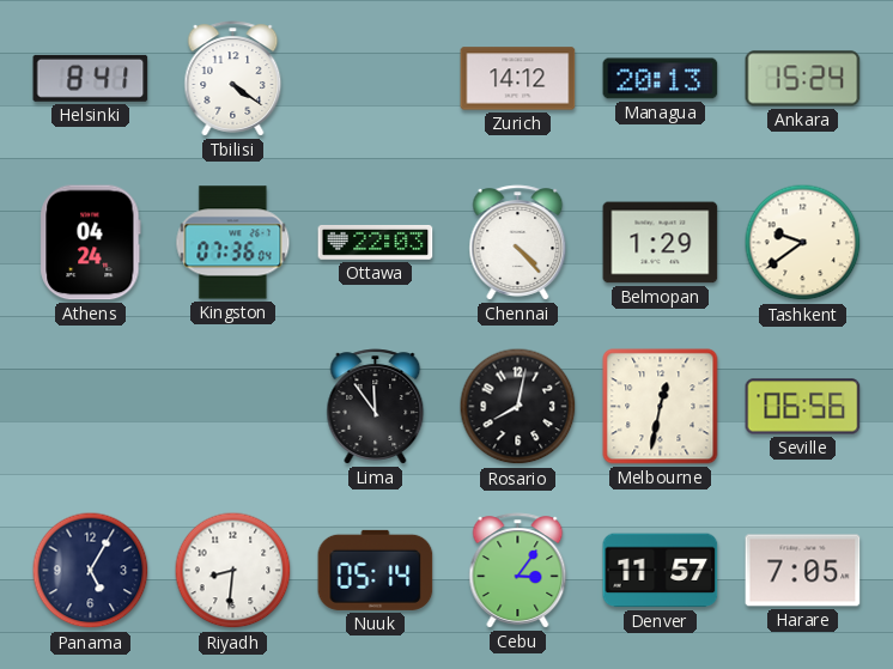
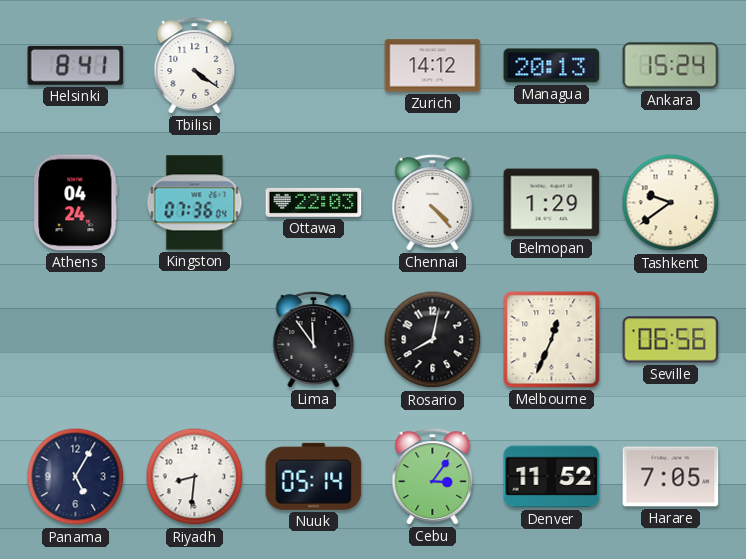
Melbourne: 12:32 -> 12:34 (552, 340)
Denver: 11:57 -> 11:52 (552, 477)
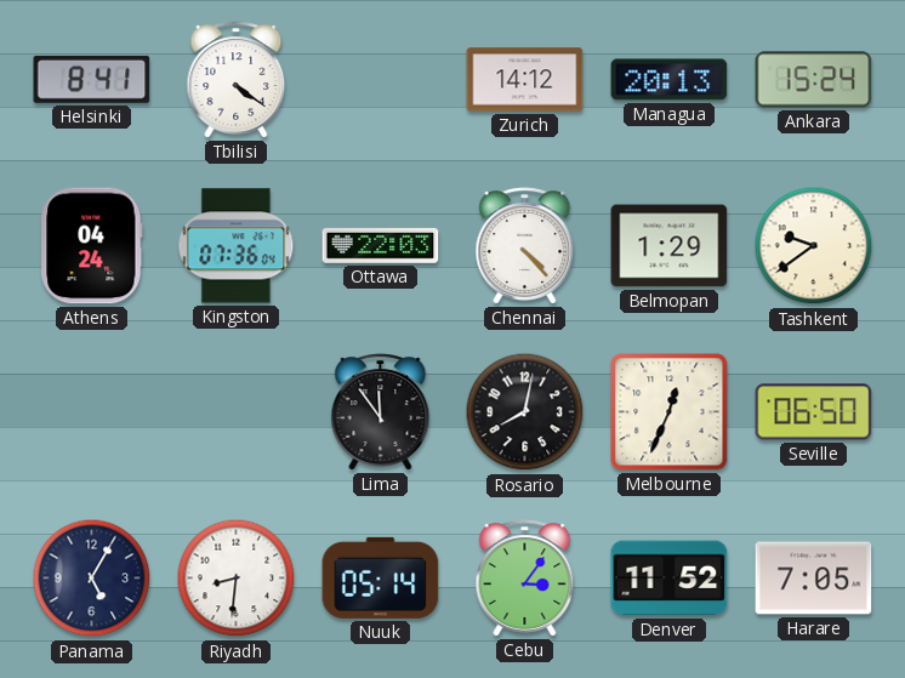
Seville: 06:56 -> 06:50 (814, 412)
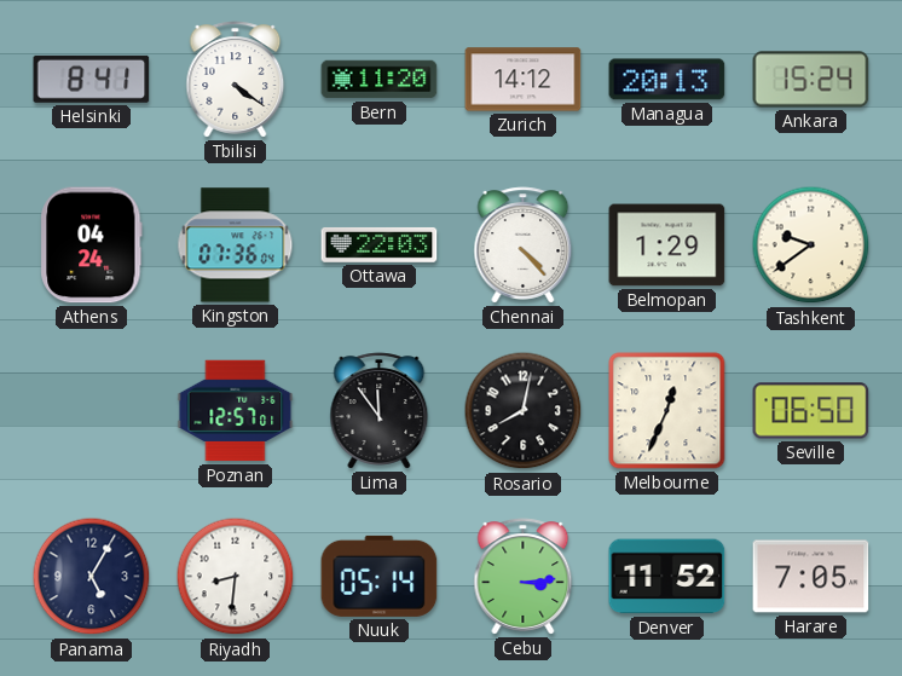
Bern: none -> 11:20 (380, 80)
Poznan: none -> 12:57 (236, 411)
Cebu: 3:06 -> 3:14 (524, 577)
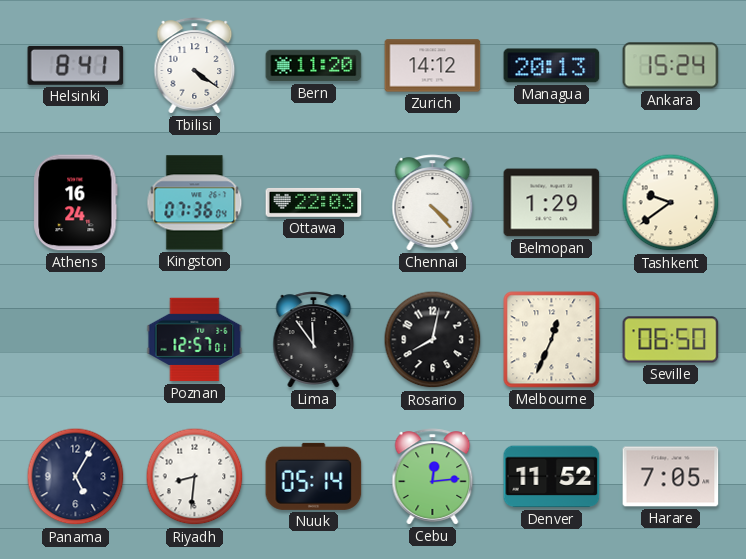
Athens: 04:24 -> 16:24 (76, 203)
Cebu: 3:14 -> 12:14 (433, 477)
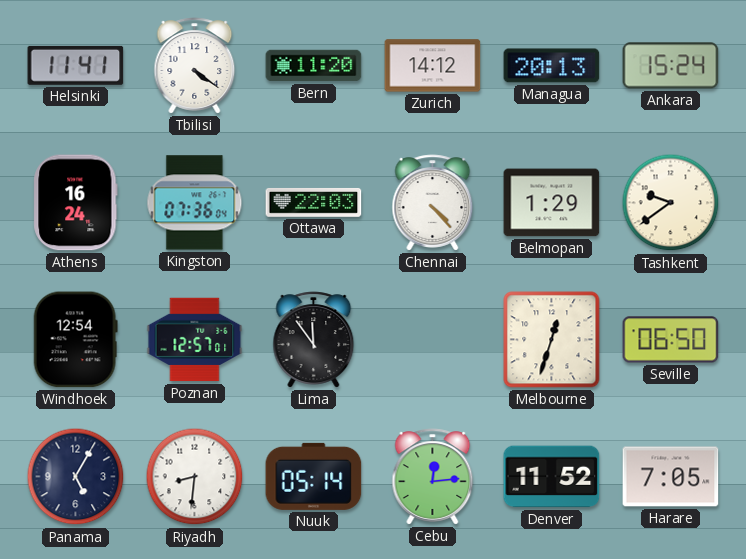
Helsinki: 8:41 -> 11:41 (76, 65)
Windhoek: none -> 12:54 (75, 340)
Rosario: 8:02 -> none (433, 340)
Melbourne: 12:34 -> 12:33 (552, 340)
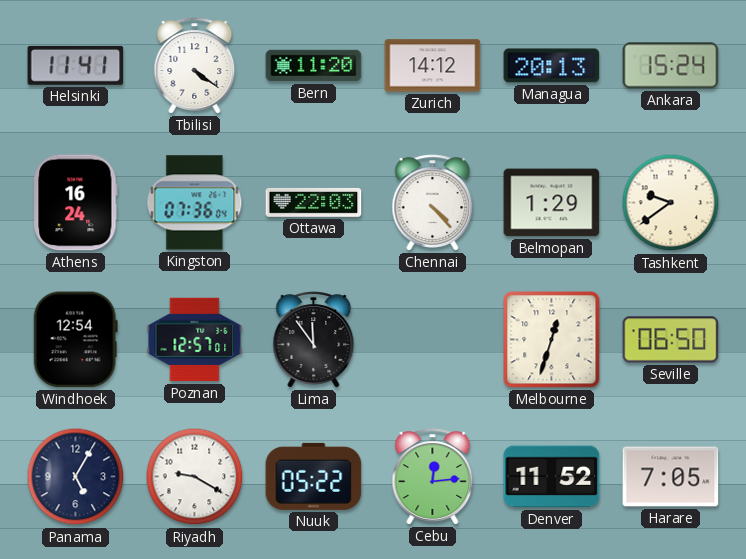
Riyadh: 8:31 -> 9:20 (195, 477)
Nuuk: 05:14 -> 05:22 (314, 476)
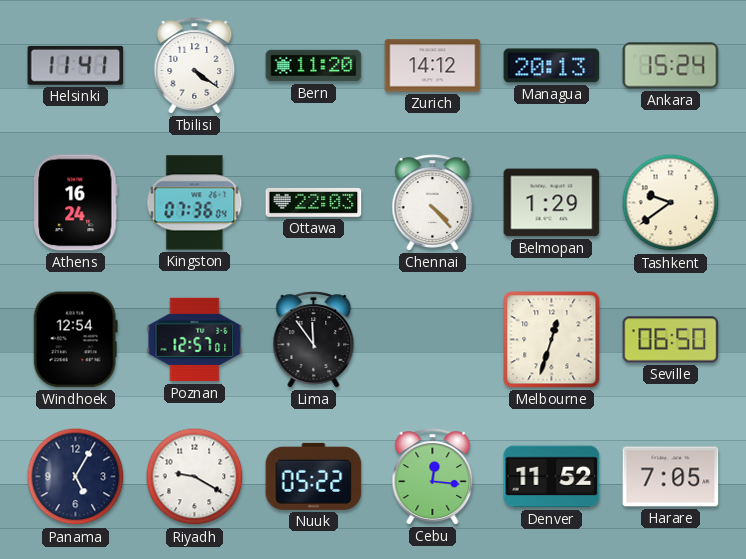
Cebu: 12:14 -> 12:16 (433, 477)
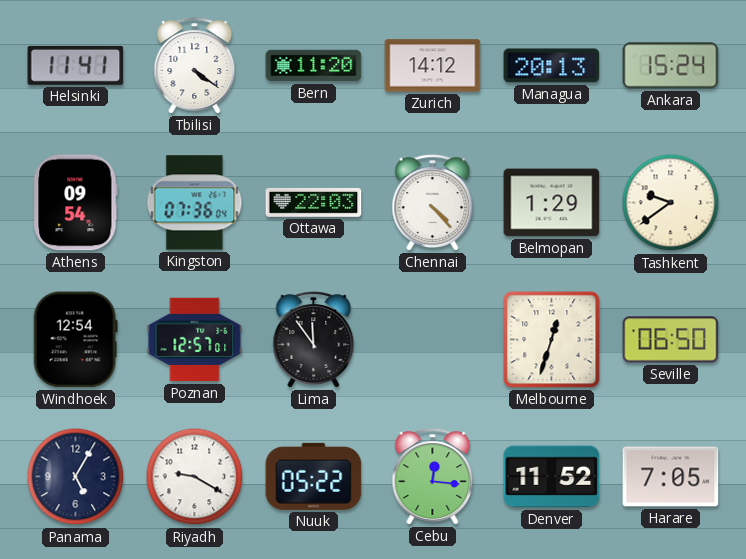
Athens: 16:24 -> 09:54 (76, 203)
